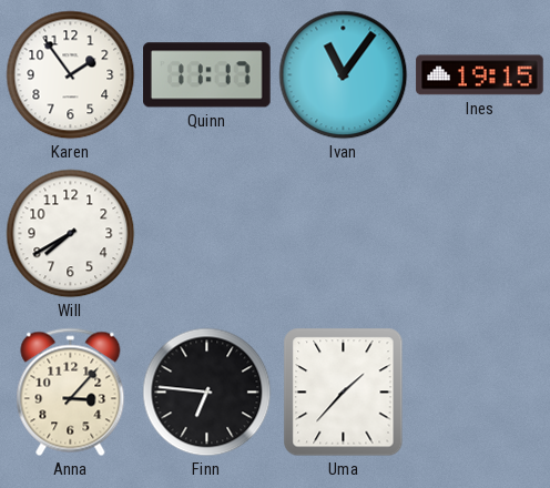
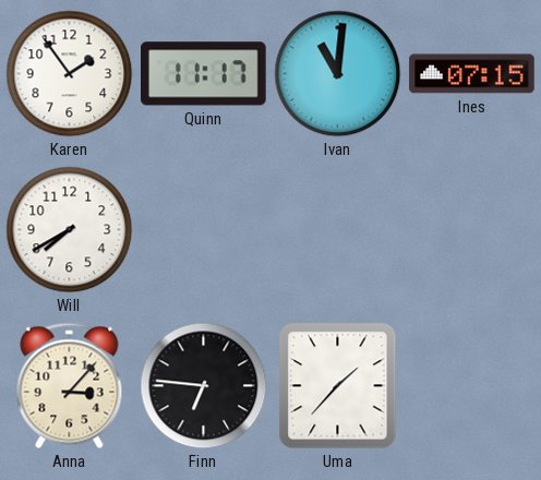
Ivan: 11:06 -> 11:01 (338, 74)
Ines: 19:15 -> 07:15 (472, 74)
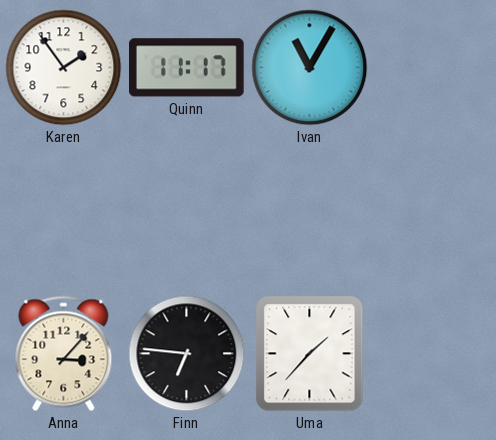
Ivan: 11:01 -> 11:05 (310, 68)
Ines: 07:15 -> none (472, 74)
Will: 7:40 -> none (70, 230)
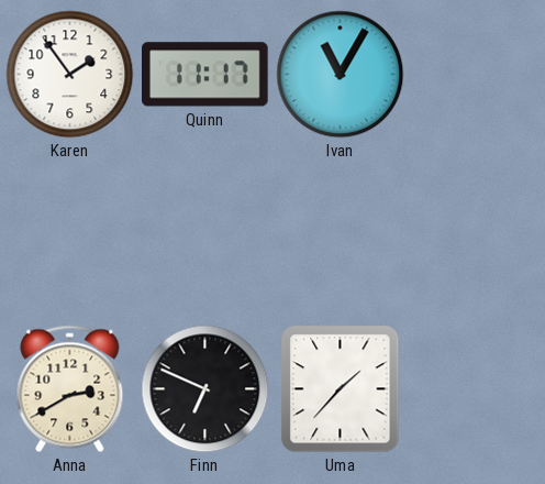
Anna: 3:07 -> 2:40 (70, 389)
Finn: 6:46 -> 6:49 (205, 389)
